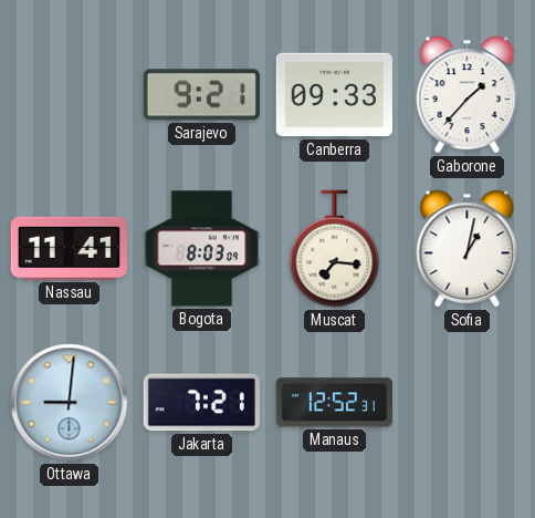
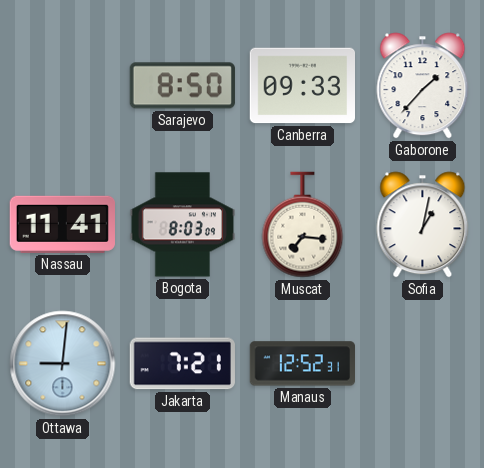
Sarajevo: 9:21 -> 8:50 (182, 86)
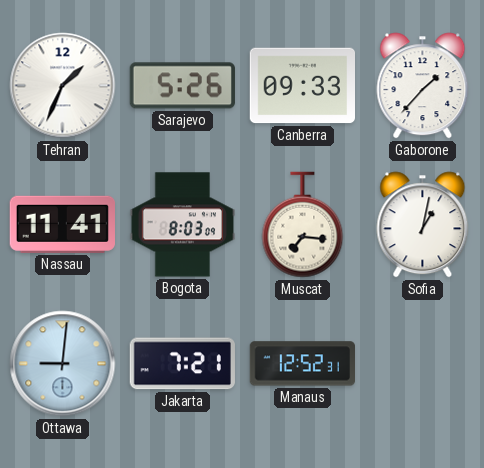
Tehran: none -> 1:34 (63, 86)
Sarajevo: 8:50 -> 5:26 (182, 86)
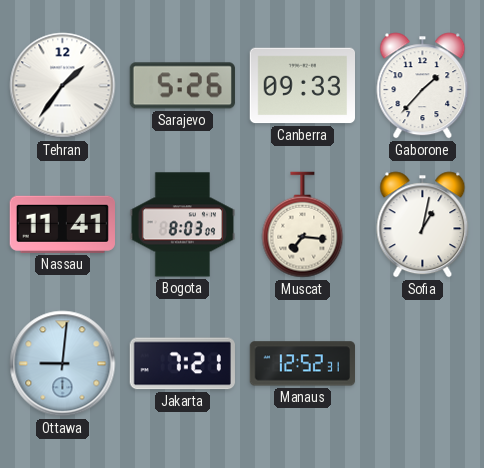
Tehran: 1:34 -> 1:36 (63, 86)
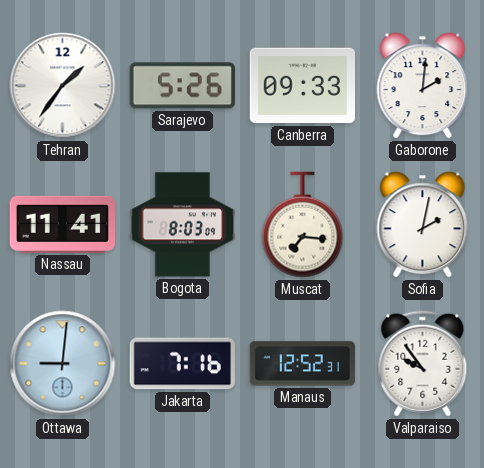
Gaborone: 1:37 -> 2:01 (423, 86)
Sofia: 1:02 -> 2:02 (423, 225)
Jakarta: 7:21 -> 7:16 (182, 364)
Valparaiso: none -> 9:54 (423, 364)
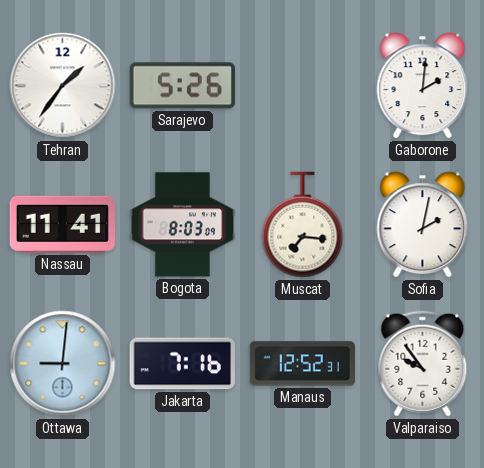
Canberra: 09:33 -> none (303, 86)
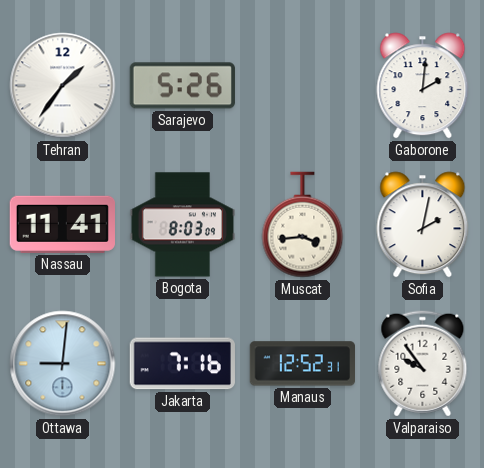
Muscat: 7:16 -> 3:44 (303, 225)
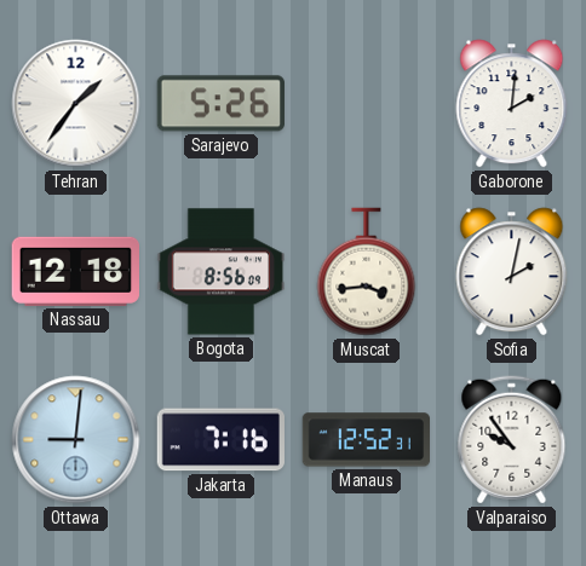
Nassau: 11:41 -> 12:18 (75, 271)
Bogota: 8:03 -> 8:56 (222, 272)
